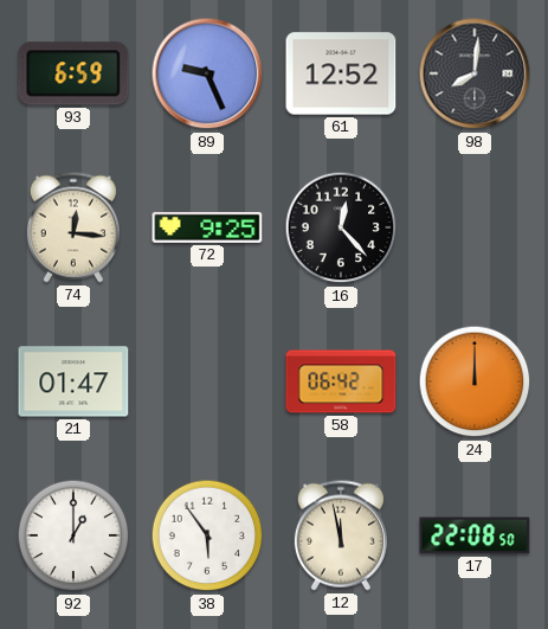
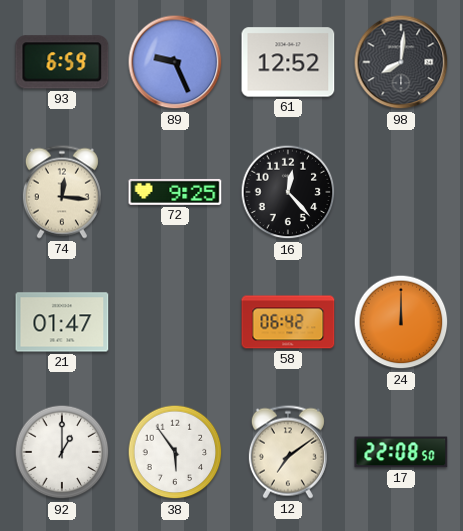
12: 11:58 -> 7:09 (288, 452)
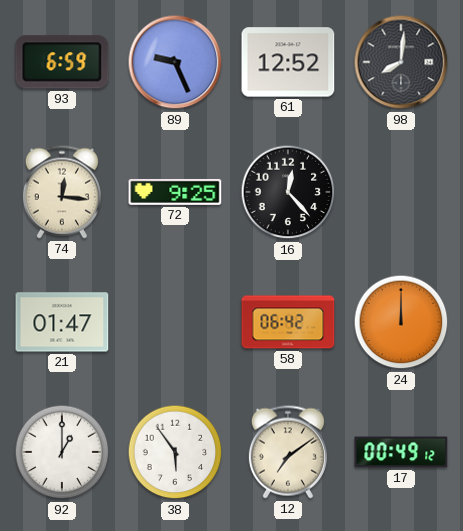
17: 22:08 -> 00:49 (401, 452)
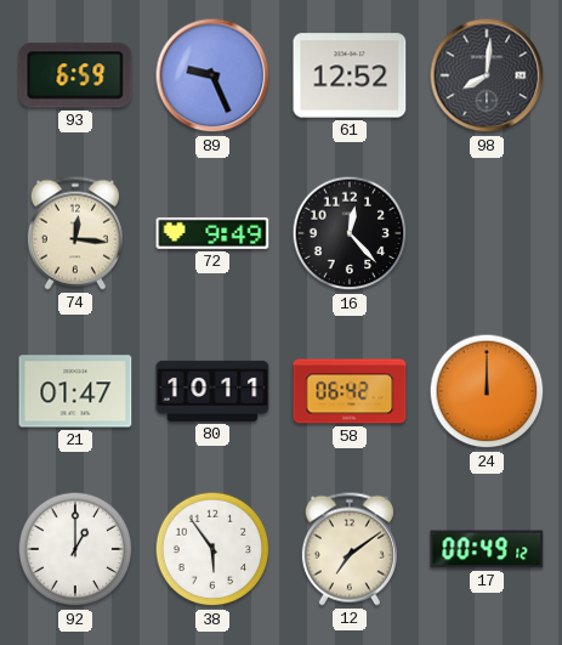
72: 9:25 -> 9:49 (212, 233)
80: none -> 10:11 (212, 391)
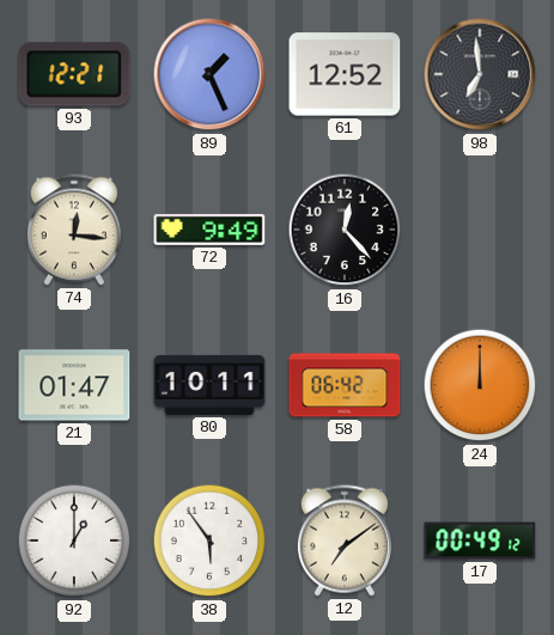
93: 6:59 -> 12:21 (74, 74)
89: 9:26 -> 1:26 (209, 74)
98: 8:01 -> 6:59 (480, 74)
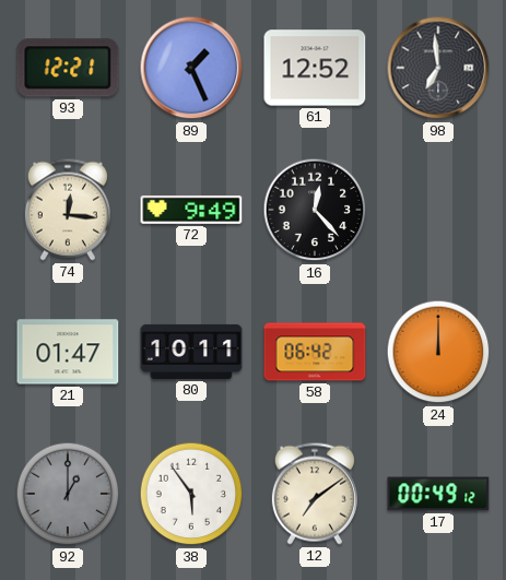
92 dial: white -> grey (68, 494)
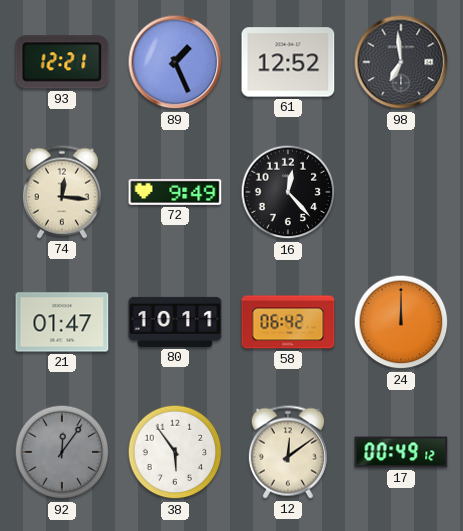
92: 1:00 -> 12:06 (62, 452)
12: 7:09 -> 12:09 (288, 452)
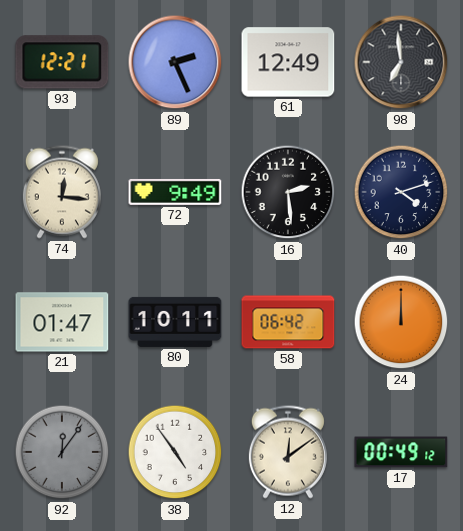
89: 1:26 -> 2:26 (175, 62)
61: 12:52 -> 12:49 (288, 62)
16: 12:23 -> 2:29 (288, 192)
40: none -> 4:12 (401, 192)
38: 5:54 -> 4:54 (175, 452)
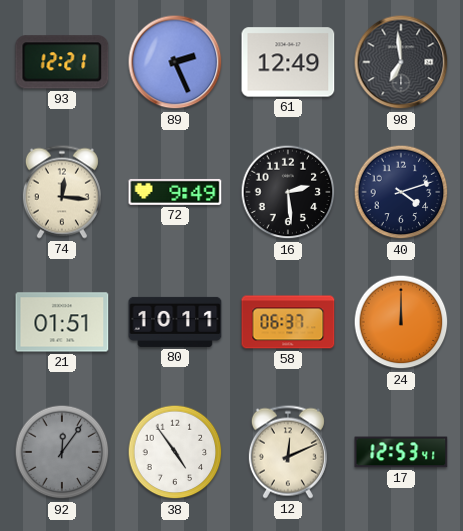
21: 01:47 -> 01:51 (62, 322)
58: 06:42 -> 06:37 (288, 322)
12: 12:09 -> 12:11 (288, 452)
17: 00:49 -> 12:53 (401, 452)
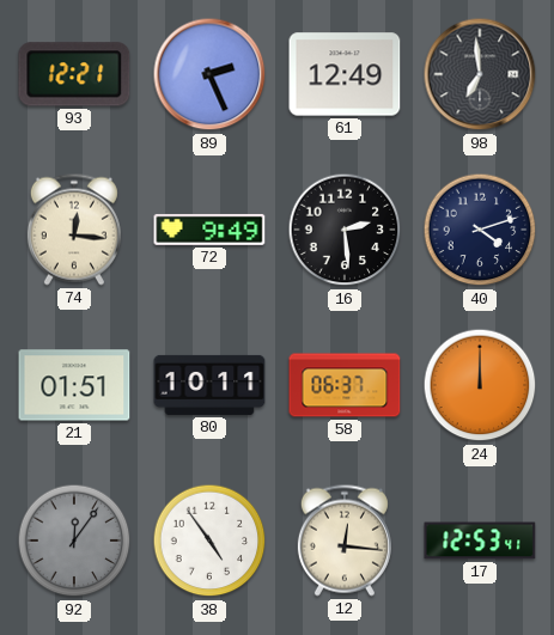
12: 12:11 -> 12:16 (345, 541)
